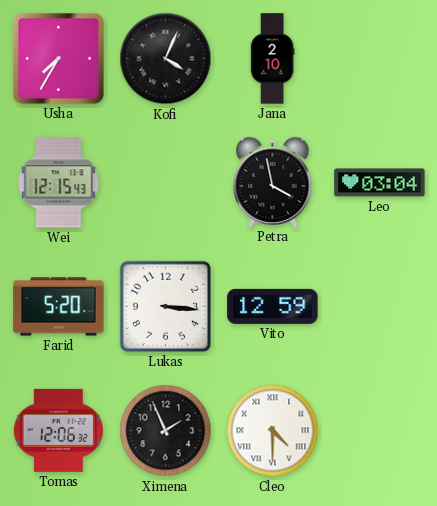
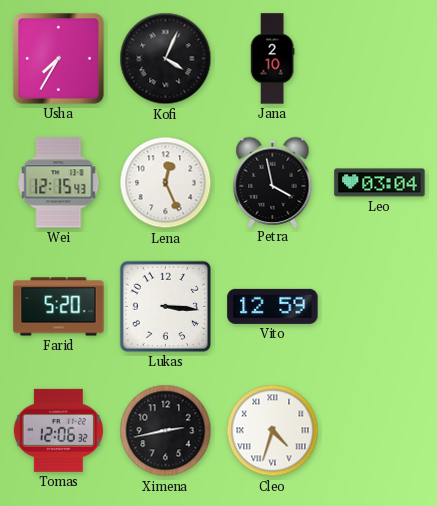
Lena: none -> 12:26 (166, 183)
Ximena: 1:56 -> 2:43 (166, 431)
Cleo: 4:30 -> 4:33 (273, 431)
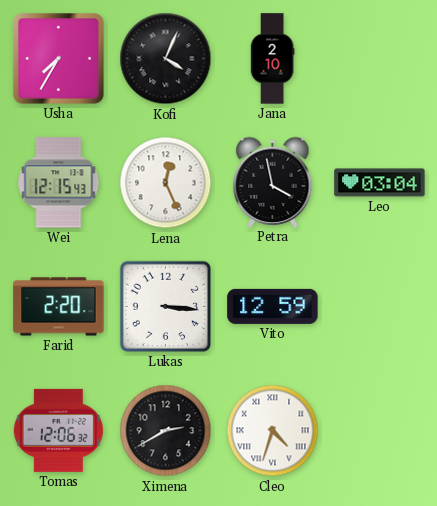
Farid: 5:20 -> 2:20 (59, 307)
Ximena: 2:43 -> 2:40 (166, 431)
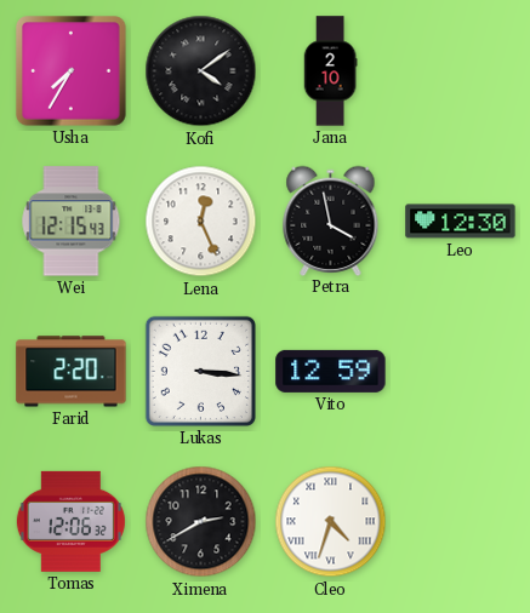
Kofi: 4:04 -> 4:09 (201, 71)
Leo: 03:04 -> 12:30 (461, 222)
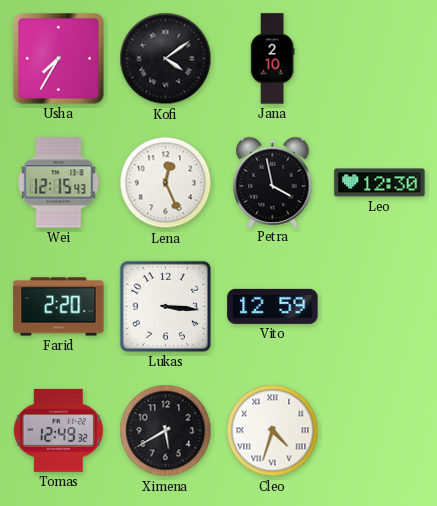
Tomas: 12:06 -> 12:49 (58, 430)
Ximena: 2:40 -> 5:40 (166, 431)
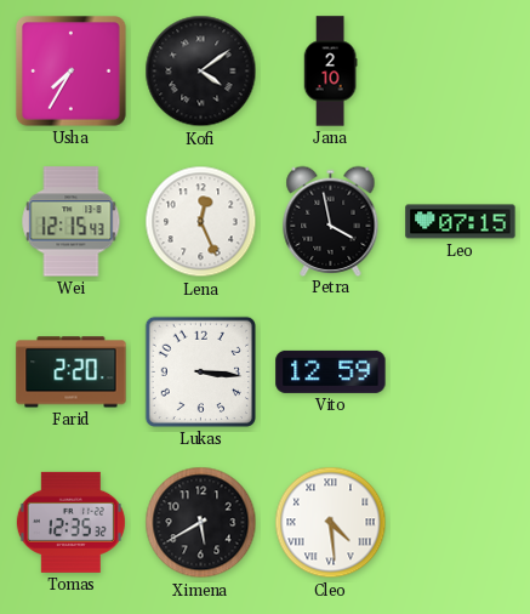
Leo: 12:30 -> 07:15 (461, 222)
Tomas: 12:49 -> 12:35 (70, 522)
Cleo: 4:33 -> 4:29 (331, 523)
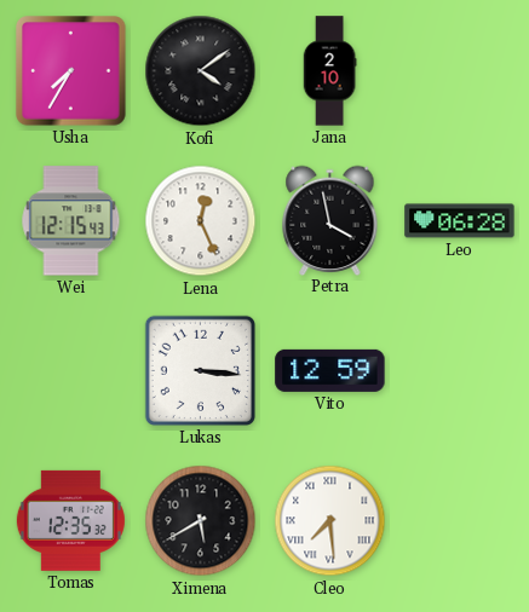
Leo: 07:15 -> 06:28 (460, 221)
Farid: 2:20 -> none (72, 373)
Cleo: 4:29 -> 7:29 (330, 521)
